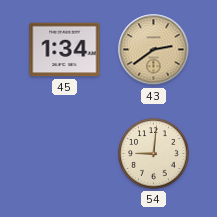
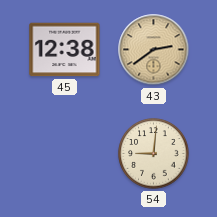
45: 1:34 -> 12:38 (65, 50)
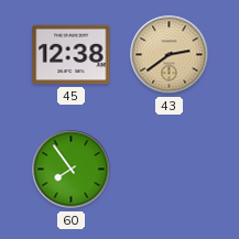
60: none -> 7:54 (72, 170)
54: 9:01 -> none (154, 154)
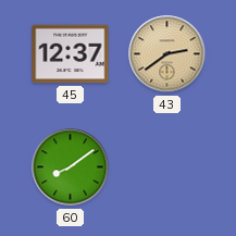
45: 12:38 -> 12:37 (71, 54)
60: 7:54 -> 8:09 (71, 167)
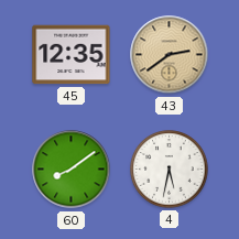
45: 12:37 -> 12:35 (72, 55)
4: none -> 5:32 (170, 170)
